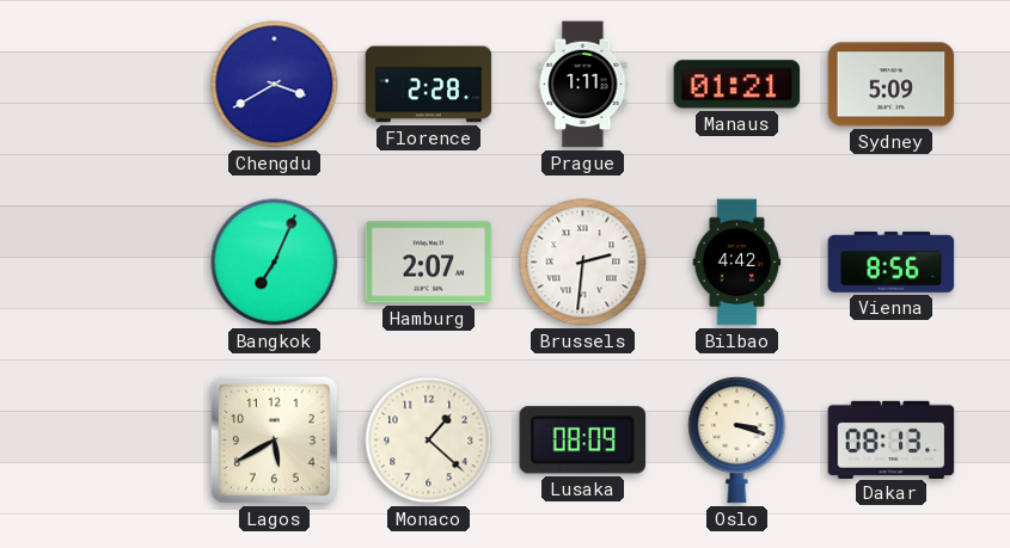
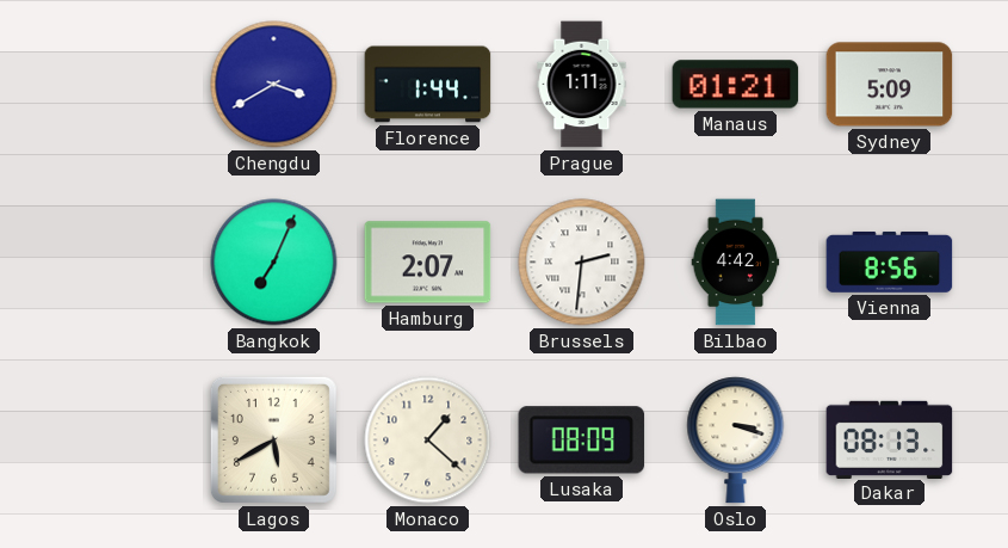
Florence: 2:28 -> 1:44 (428, 85)
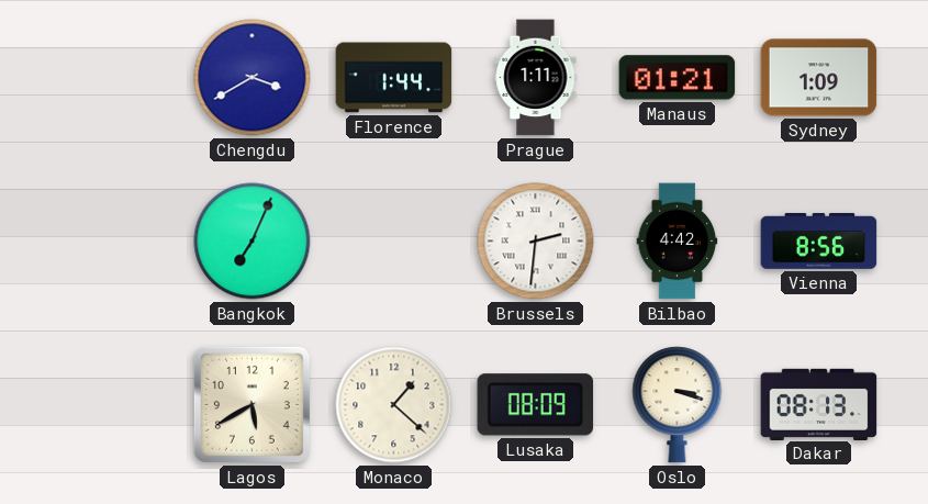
Sydney: 5:09 -> 1:09 (819, 78)
Hamburg: 2:07 -> none (428, 263)
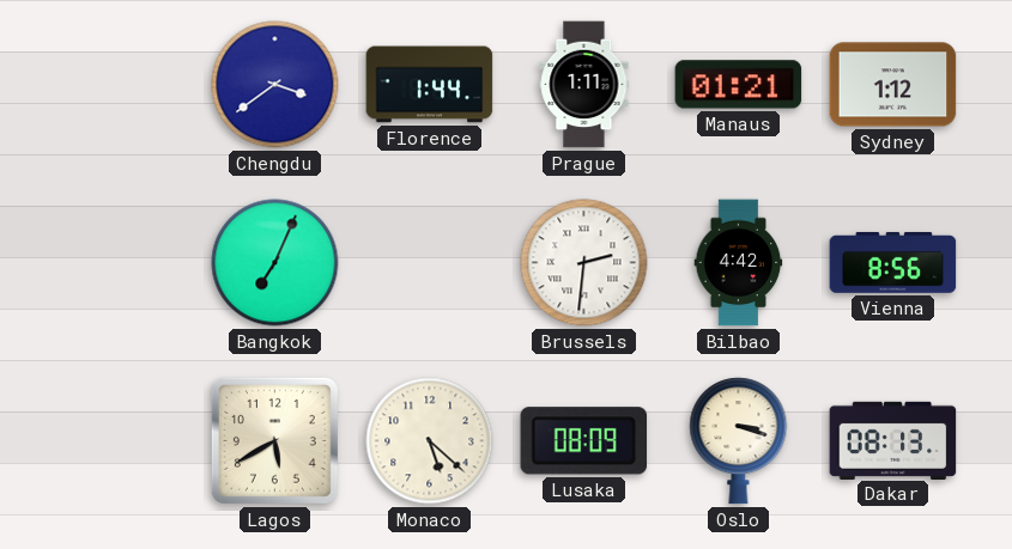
Chengdu: 3:40 -> 3:39 (275, 85)
Sydney: 1:09 -> 1:12 (893, 85)
Monaco: 1:22 -> 5:22 (430, 441)
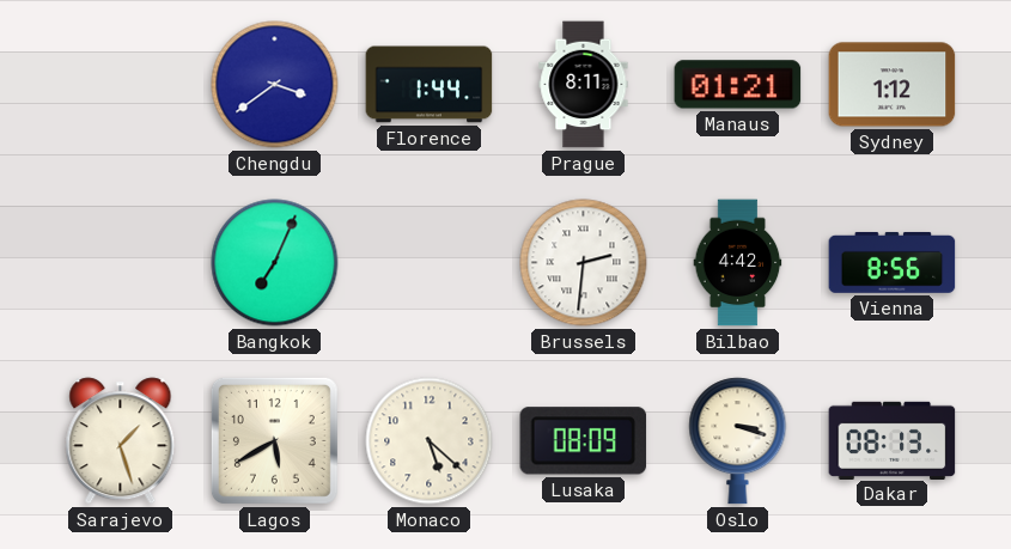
Prague: 1:11 -> 8:11 (584, 85)
Sarajevo: none -> 1:27 (121, 441)
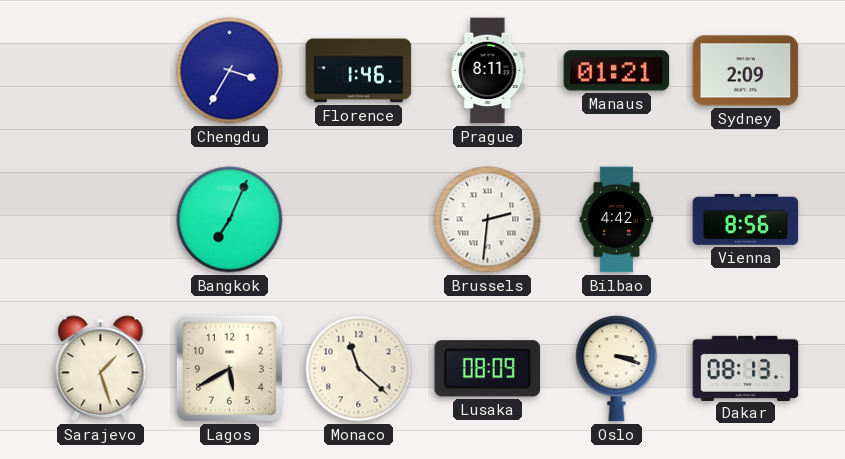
Chengdu: 3:39 -> 3:35 (230, 71)
Florence: 1:44 -> 1:46 (359, 71)
Sydney: 1:12 -> 2:09 (746, 71)
Monaco: 5:22 -> 11:22 (359, 369)
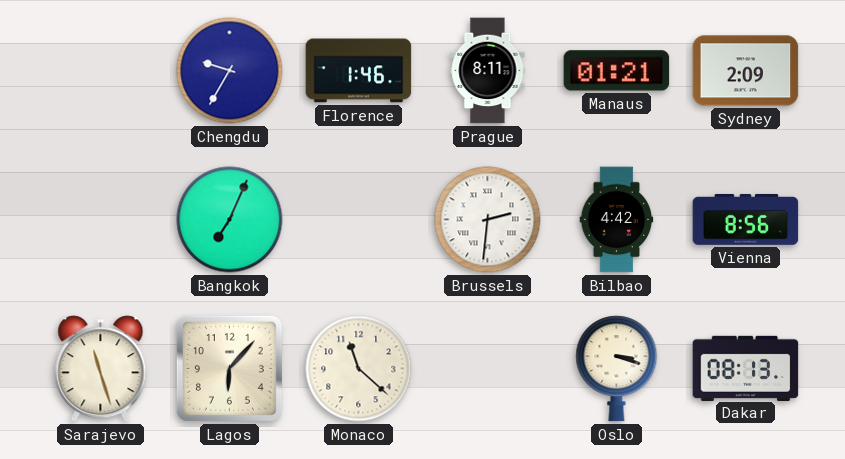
Chengdu: 3:35 -> 9:35 (230, 71)
Sarajevo: 1:27 -> 11:27 (101, 369)
Lagos: 5:40 -> 6:07 (229, 368)
Lusaka: 08:09 -> none (488, 369)
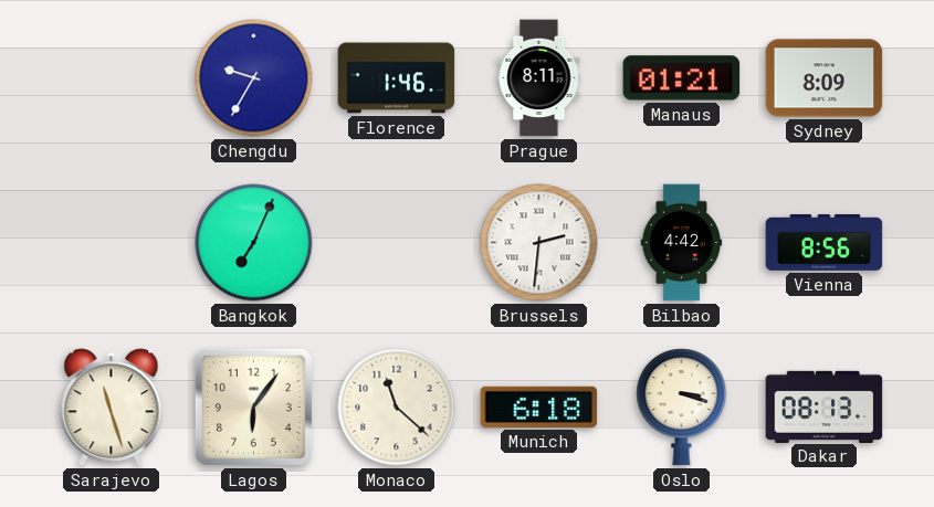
Sydney: 2:09 -> 8:09 (825, 78)
Lagos: 6:07 -> 6:06 (253, 406)
Munich: none -> 6:18 (539, 406)
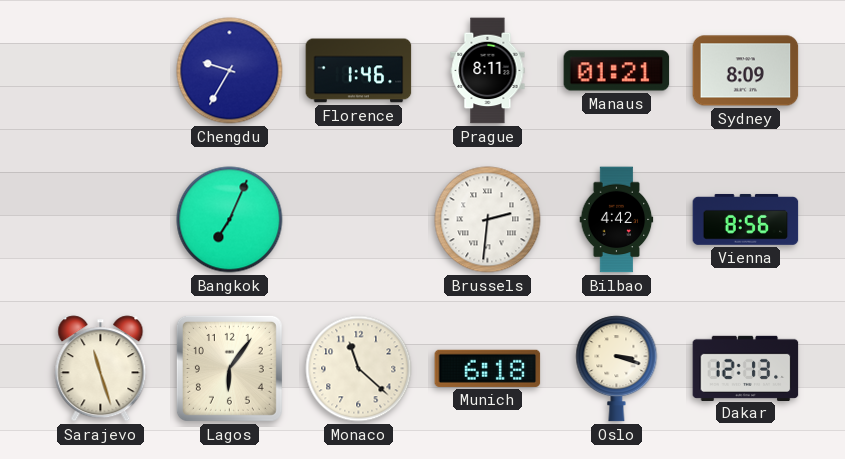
Dakar: 08:13 -> 12:13 (746, 368)
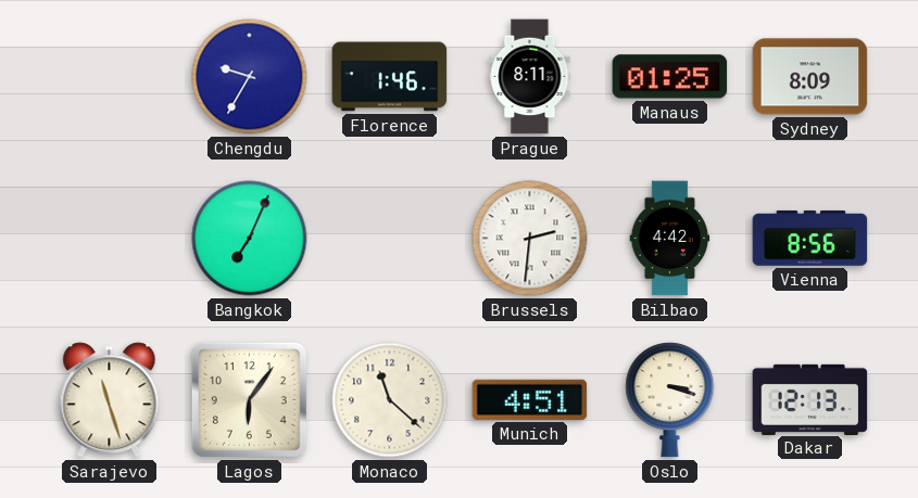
Manaus: 01:21 -> 01:25 (670, 77)
Munich: 6:18 -> 4:51 (530, 399)
